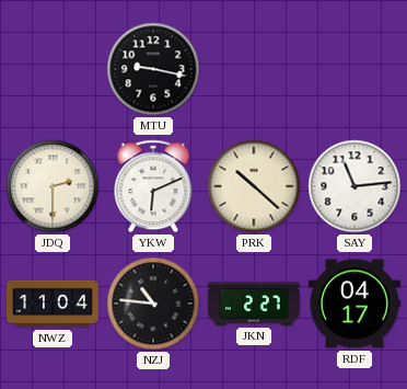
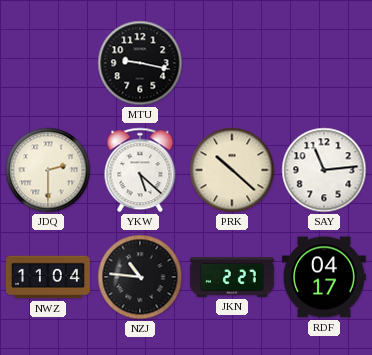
YKW: 6:11 -> 5:22 (140, 170)
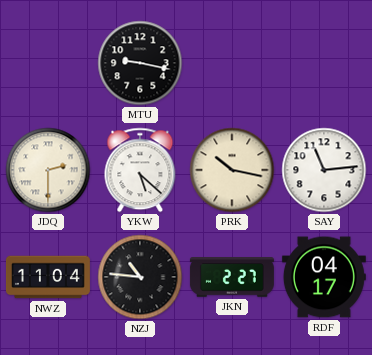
PRK: 10:22 -> 10:17 (232, 170)
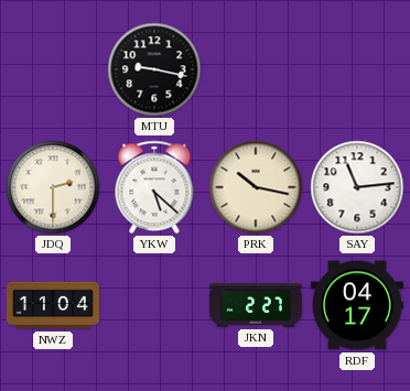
NZJ: 10:46 -> none (140, 277)
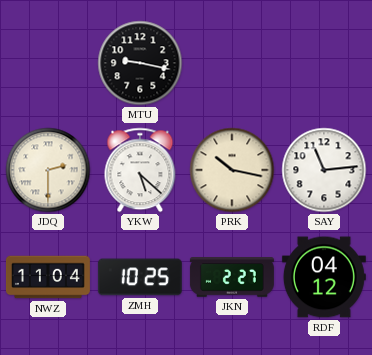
ZMH: none -> 10:25 (140, 277)
RDF: 04:17 -> 04:12 (324, 277)
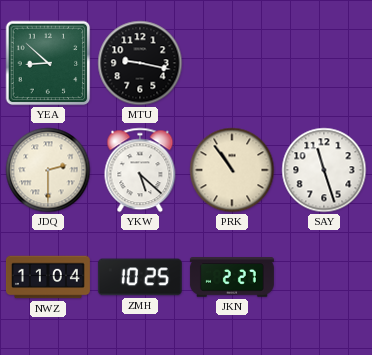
YEA: none -> 8:52 (48, 63)
PRK: 10:17 -> 10:54 (232, 170)
SAY: 11:14 -> 11:27 (324, 170)
RDF: 04:12 -> none (324, 277)
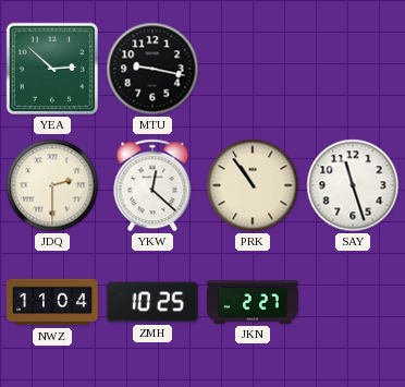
YEA: 8:52 -> 2:52 (52, 69)
YKW: 5:22 -> 12:22 (152, 185)
